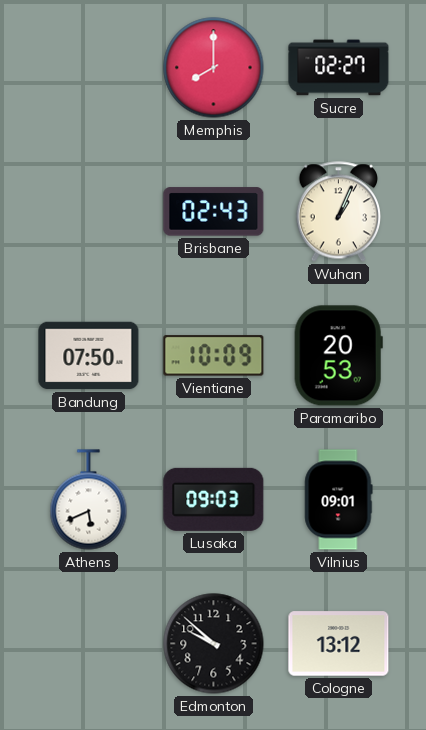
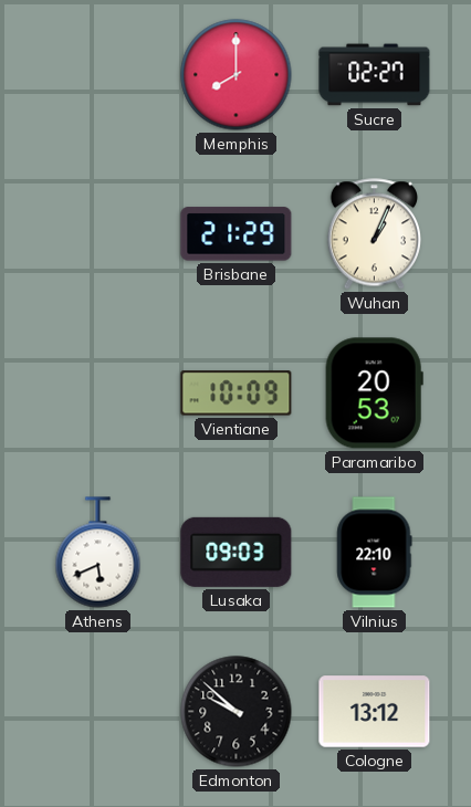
Brisbane: 02:43 -> 21:29 (237, 234)
Bandung: 07:50 -> none (89, 356)
Vilnius: 09:01 -> 22:10 (375, 553)
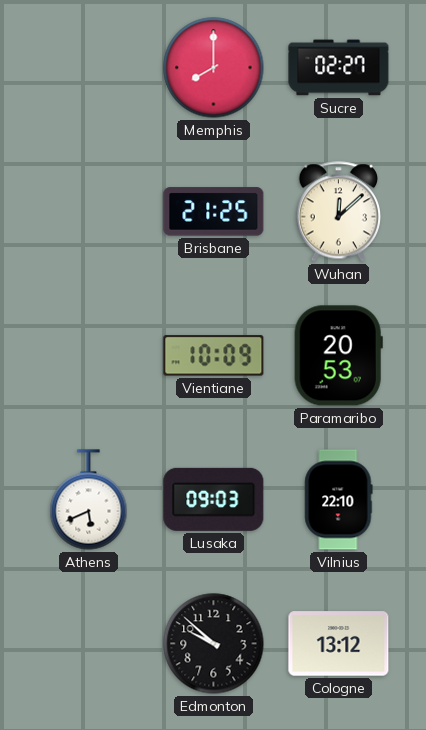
Brisbane: 21:29 -> 21:25 (214, 212)
Wuhan: 1:04 -> 12:08 (338, 212)
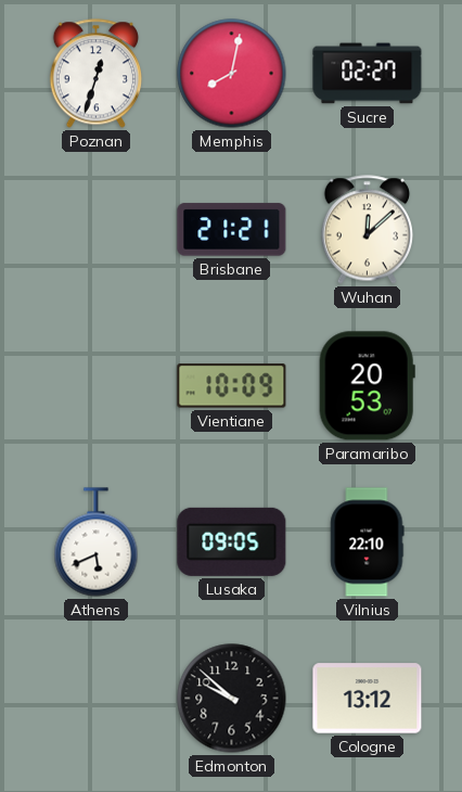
Poznan: none -> 12:33 (95, 74)
Memphis: 8:00 -> 8:02 (232, 74)
Brisbane: 21:25 -> 21:21 (232, 230)
Lusaka: 09:03 -> 09:05 (232, 541)
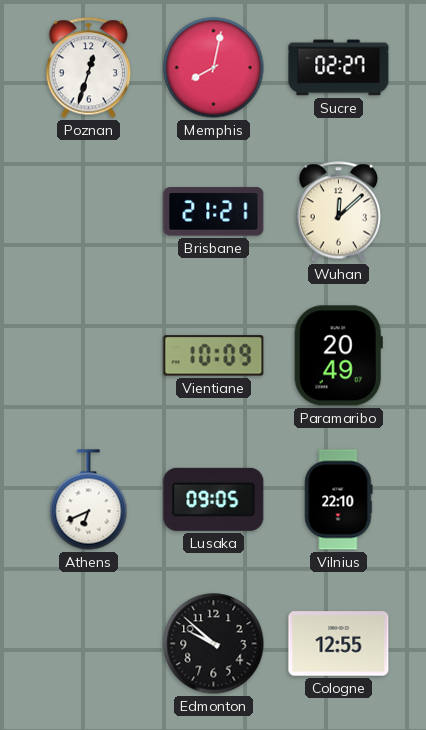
Paramaribo: 20:53 -> 20:49 (338, 356)
Athens: 5:41 -> 6:41 (89, 500)
Cologne: 13:12 -> 12:55 (339, 644)
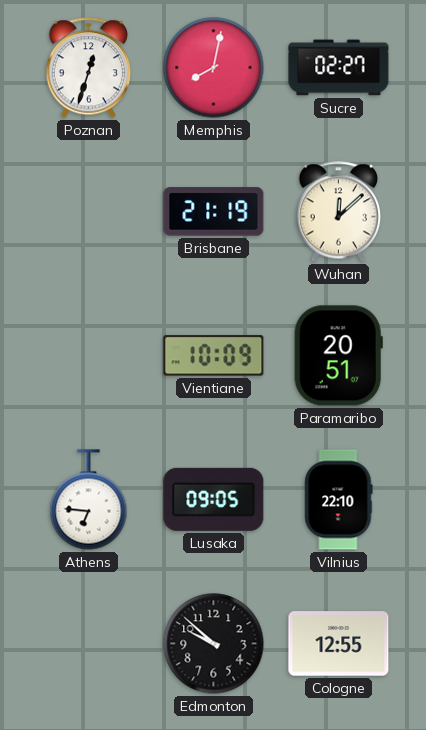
Brisbane: 21:21 -> 21:19 (214, 212)
Paramaribo: 20:49 -> 20:51 (338, 356)
Athens: 6:41 -> 6:46 (89, 500)
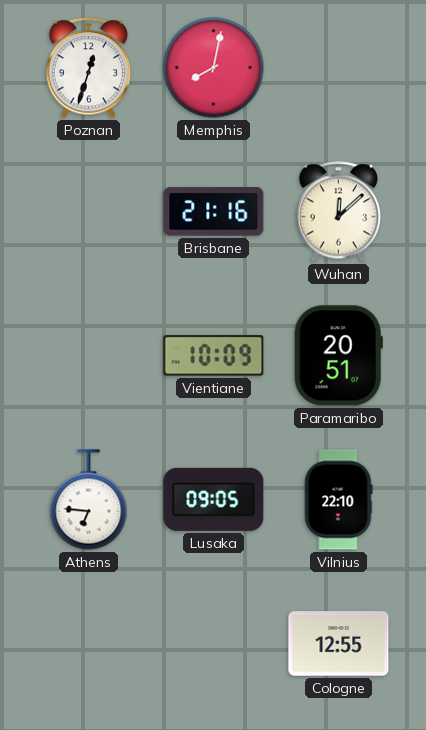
Sucre: 02:27 -> none (339, 68)
Brisbane: 21:19 -> 21:16 (214, 212)
Edmonton: 9:52 -> none (214, 644)
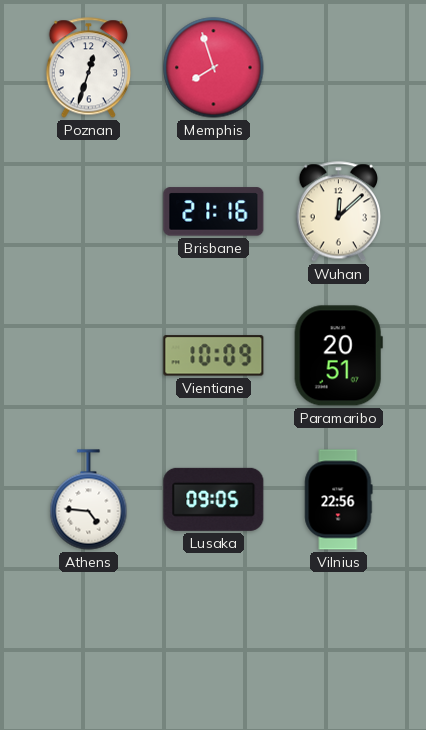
Memphis: 8:02 -> 7:57 (214, 68)
Athens: 6:46 -> 4:46 (89, 500)
Vilnius: 22:10 -> 22:56 (339, 500)
Cologne: 12:55 -> none (339, 644)
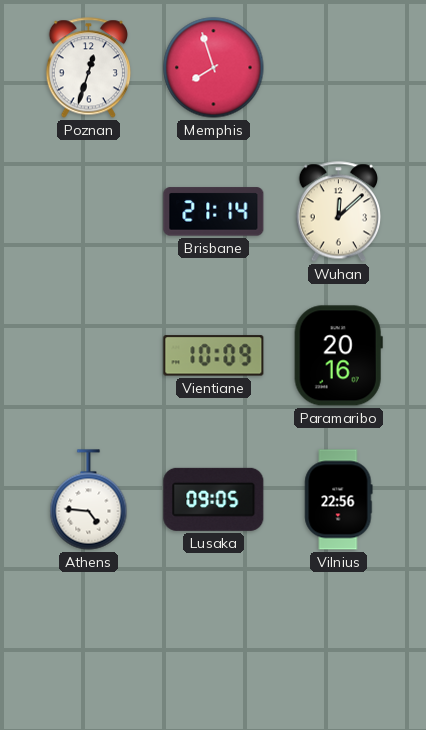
Brisbane: 21:16 -> 21:14 (214, 212)
Paramaribo: 20:51 -> 20:16 (338, 356)
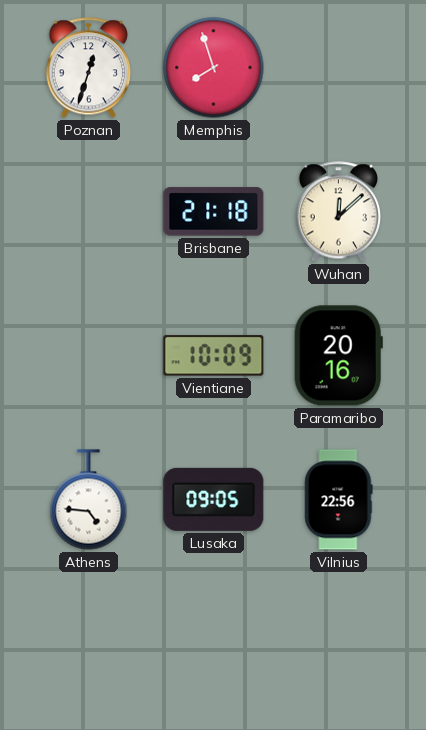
Brisbane: 21:14 -> 21:18 (214, 212)
